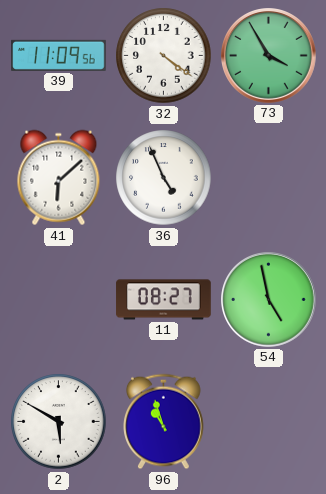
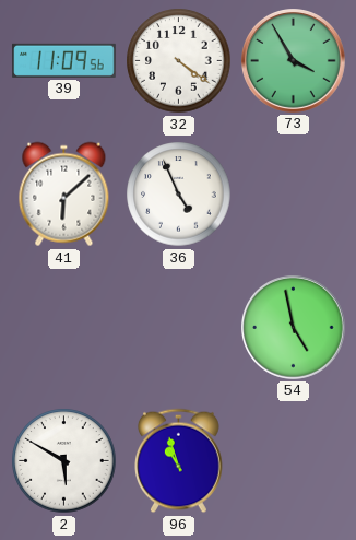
11: 08:27 -> none (164, 300)
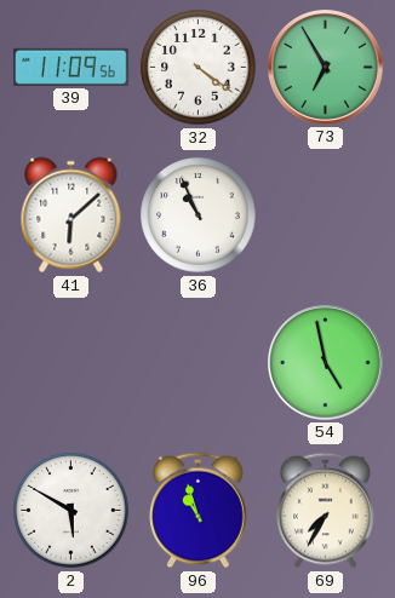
73: 3:55 -> 6:55 (326, 68)
36: 4:56 -> 10:56 (199, 215)
69: none -> 7:35 (326, 511)
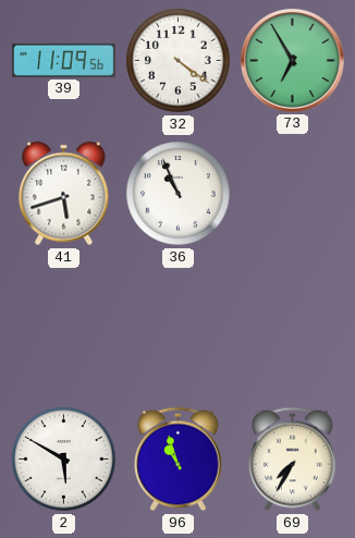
41: 6:08 -> 5:42 (64, 194)
54: 4:58 -> none (326, 363)
